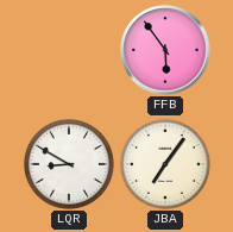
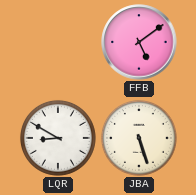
FFB: 5:54 -> 5:09 (139, 42)
JBA: 7:06 -> 5:27 (139, 138)
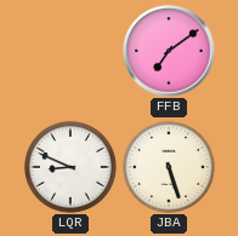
FFB: 5:09 -> 7:09 (169, 51)
LQR: 8:50 -> 8:49 (70, 167)
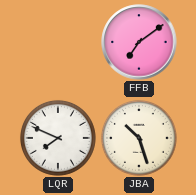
LQR: 8:49 -> 7:49 (58, 138)
JBA: 5:27 -> 10:27 (139, 138)
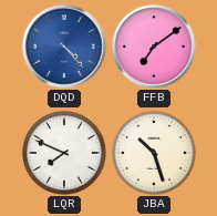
DQD: none -> 4:23 (64, 47)
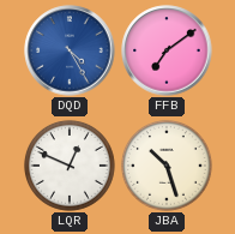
DQD: 4:23 -> 4:25 (70, 50)
LQR: 7:49 -> 12:49 (70, 166)
